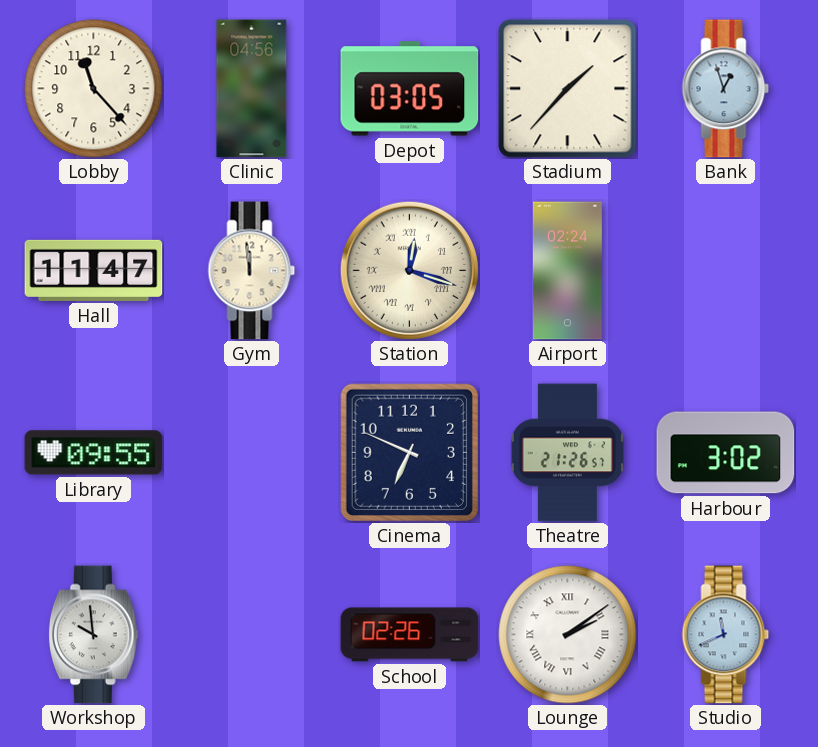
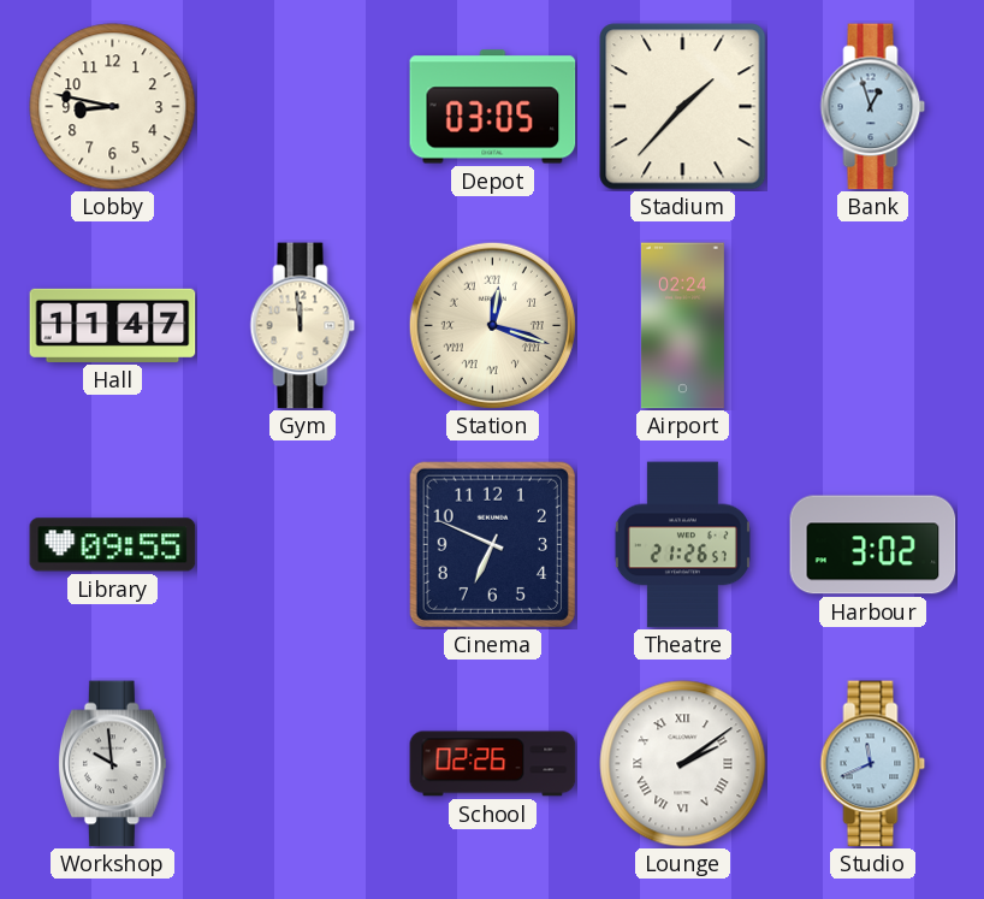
Lobby: 11:23 -> 8:47 (113, 107)
Clinic: 04:56 -> none (252, 89)
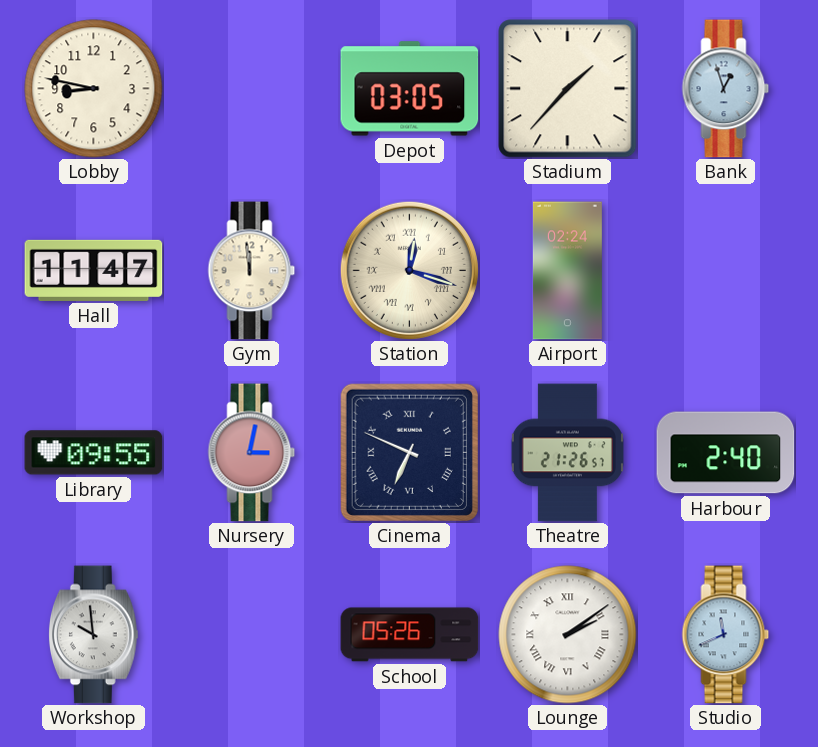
Nursery: none -> 3:02 (252, 453)
Cinema numerals: Arabic -> Roman (409, 452)
Harbour: 3:02 -> 2:40 (726, 453)
School: 02:26 -> 05:26 (410, 635)
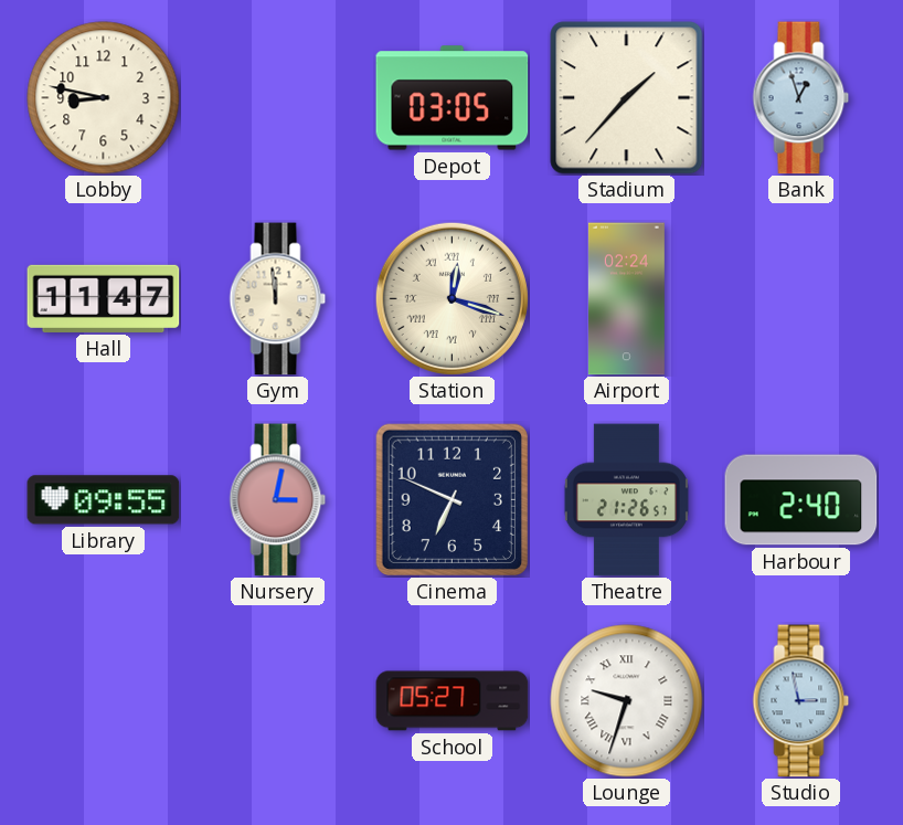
Cinema numerals: Roman -> Arabic (451, 499)
Workshop: 9:59 -> none (93, 635)
School: 05:26 -> 05:27 (453, 701)
Lounge: 2:09 -> 9:33 (627, 701)
Studio: 11:41 -> 2:58 (801, 701)
